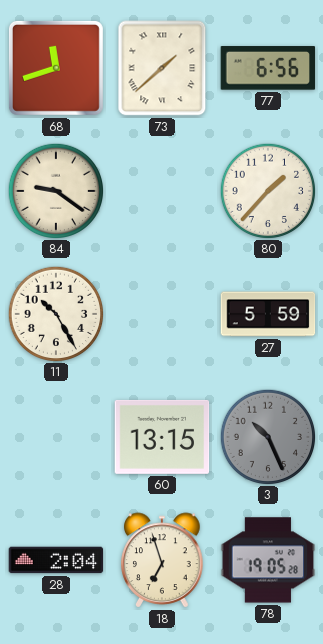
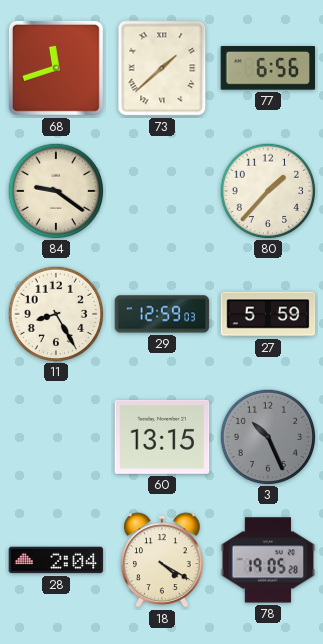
11: 10:25 -> 8:25 (55, 313)
29: none -> 12:59 (162, 314)
18: 6:57 -> 4:20 (162, 560)
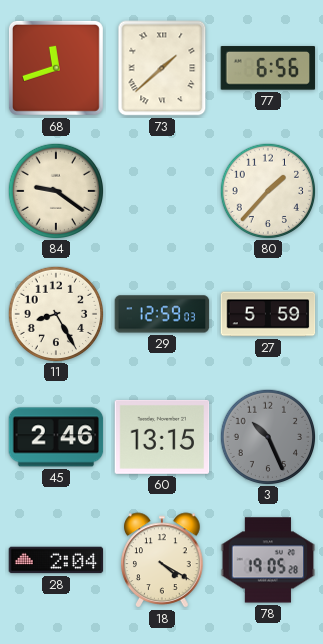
45: none -> 2:46 (56, 437)
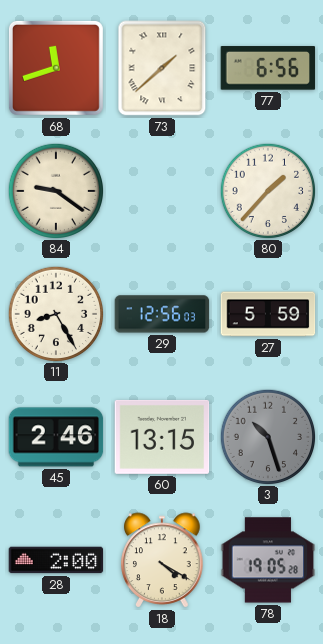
29: 12:59 -> 12:56 (162, 314)
3: 10:26 -> 10:27 (267, 436)
28: 2:04 -> 2:00 (56, 560)
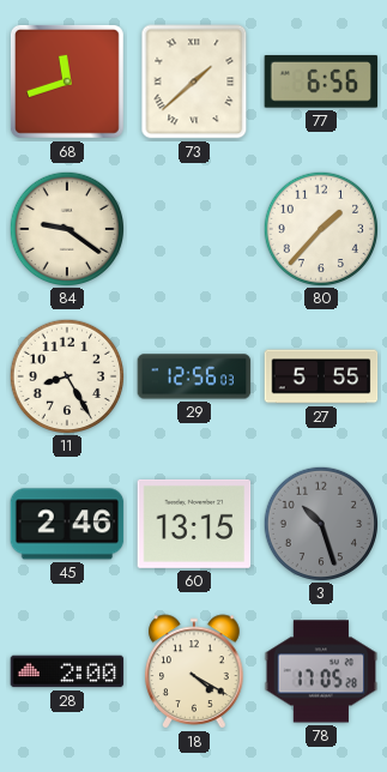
27: 5:59 -> 5:55 (321, 376)
78: 19:05 -> 17:05 (321, 671)
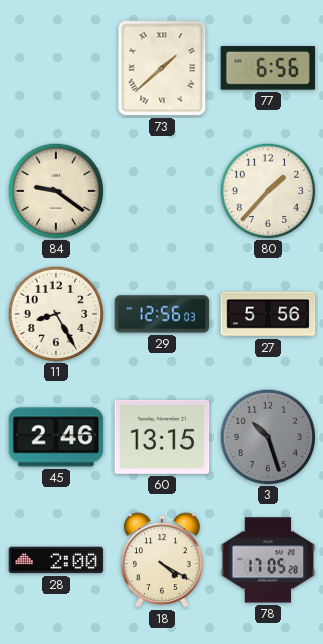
68: 11:42 -> none (67, 82)
27: 5:55 -> 5:56 (268, 314)
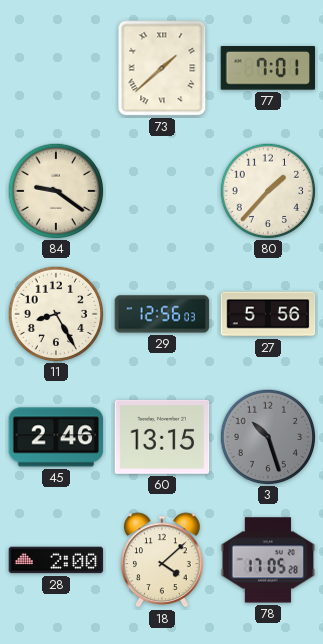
77: 6:56 -> 7:01 (268, 68)
18: 4:20 -> 4:08 (162, 560)
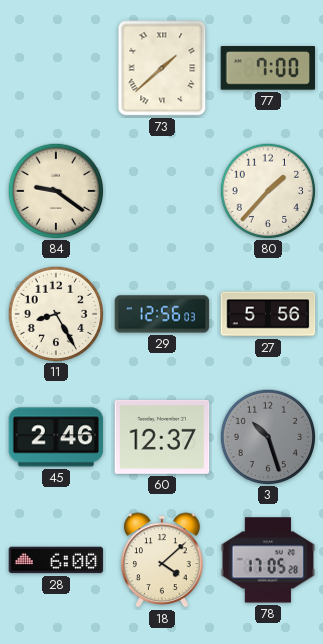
77: 7:01 -> 7:00 (268, 68)
60: 13:15 -> 12:37 (162, 437)
28: 2:00 -> 6:00 (56, 560)
